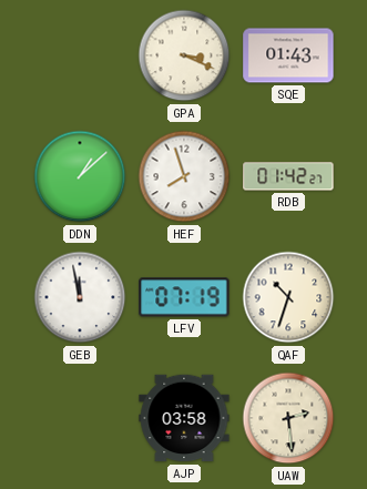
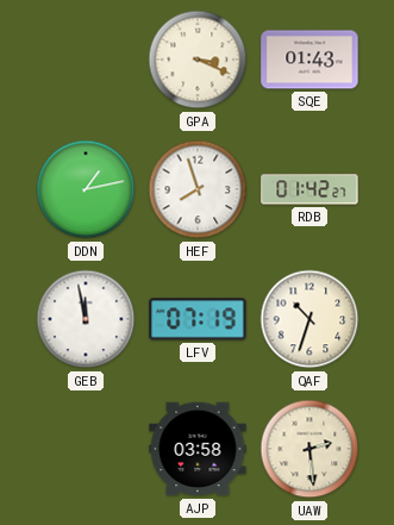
DDN: 1:08 -> 1:13 (86, 189)
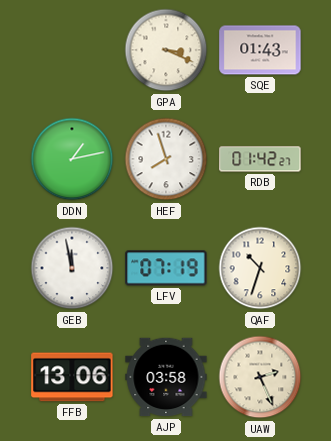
FFB: none -> 13:06 (72, 377)
UAW: 2:29 -> 2:26 (260, 377)
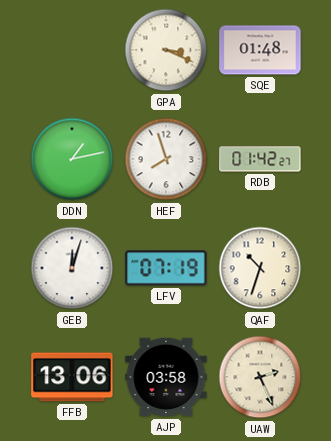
SQE: 01:43 -> 01:48 (260, 50)
GEB: 11:58 -> 12:03 (72, 268)
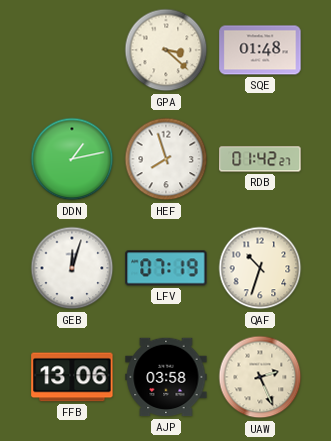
GPA: 3:19 -> 3:22 (166, 50)
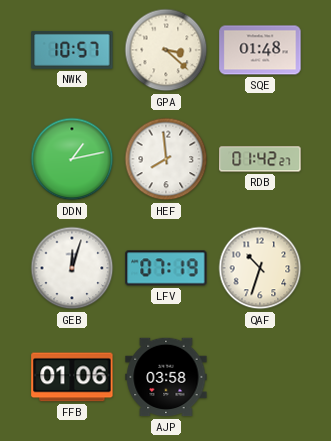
NWK: none -> 10:57 (72, 50)
HEF: 7:57 -> 7:59 (166, 159)
FFB: 13:06 -> 01:06 (72, 377)
UAW: 2:26 -> none (260, 377)
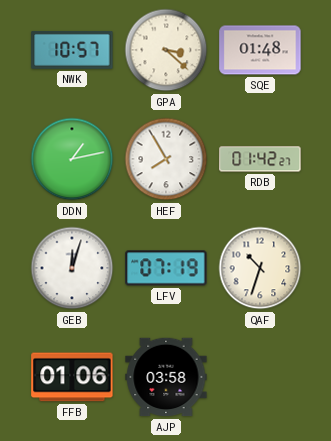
HEF: 7:59 -> 7:55 (166, 159)
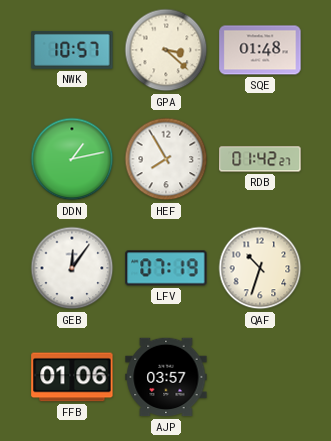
GEB: 12:03 -> 12:06 (72, 268)
AJP: 03:58 -> 03:57 (166, 377)
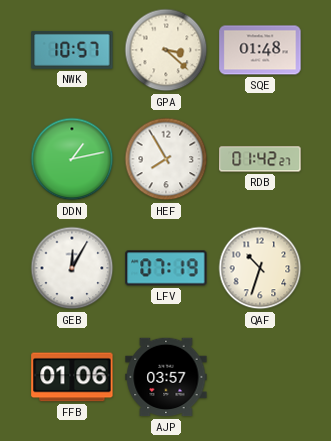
GEB: 12:06 -> 12:05 (72, 268)
